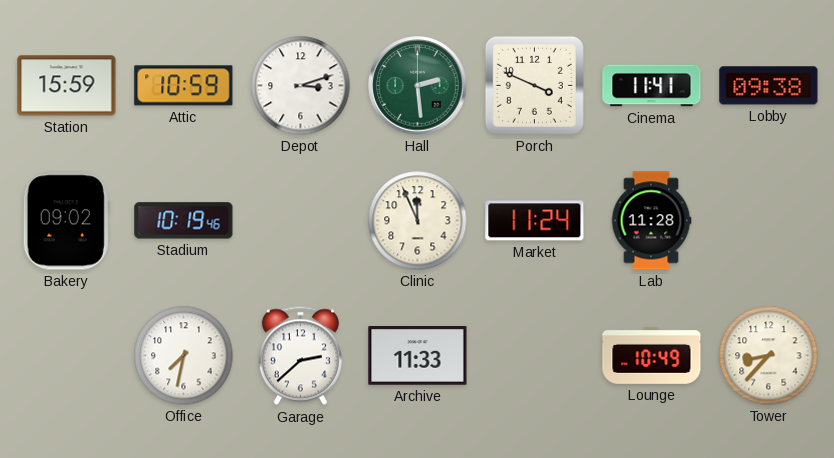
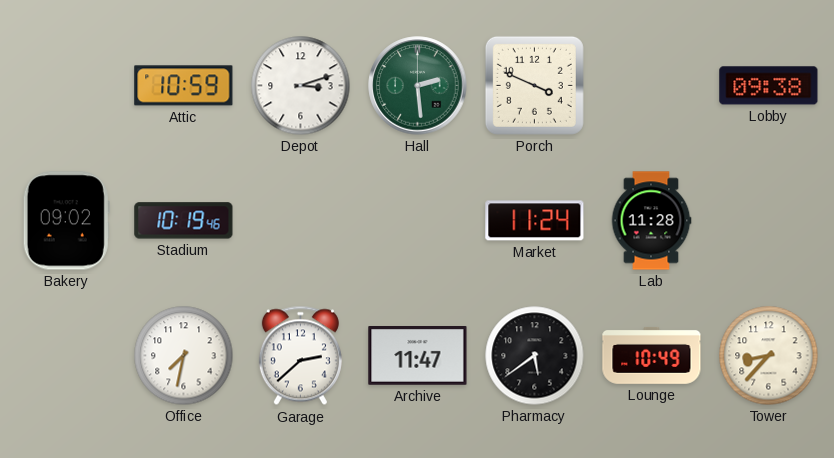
Station: 15:59 -> none (67, 86)
Cinema: 11:41 -> none (652, 86)
Clinic: 11:56 -> none (418, 221)
Archive: 11:33 -> 11:47 (418, 356)
Pharmacy: none -> 5:39 (535, 356)
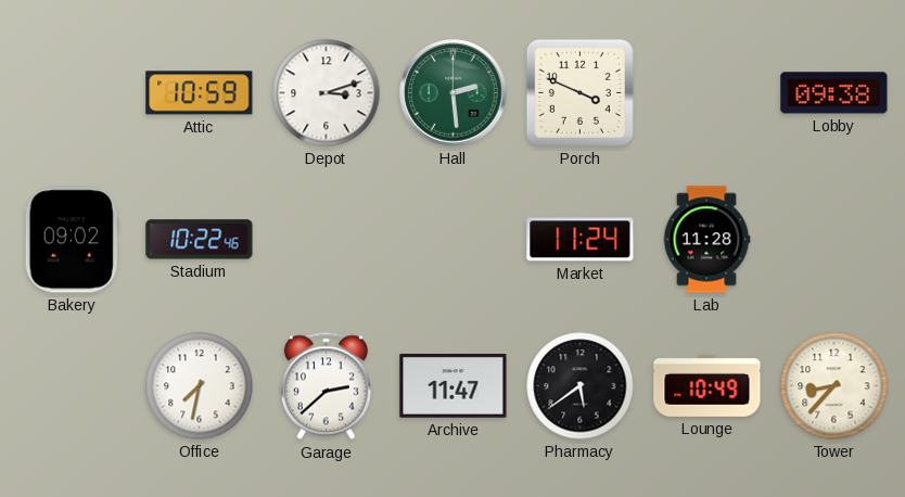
Stadium: 10:19 -> 10:22 (200, 240)
